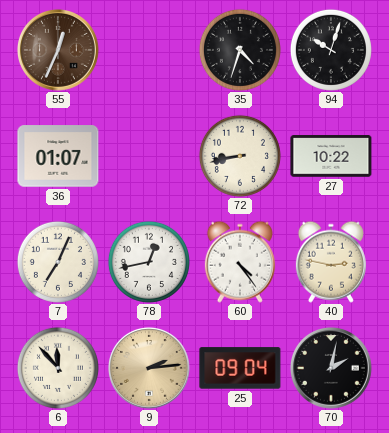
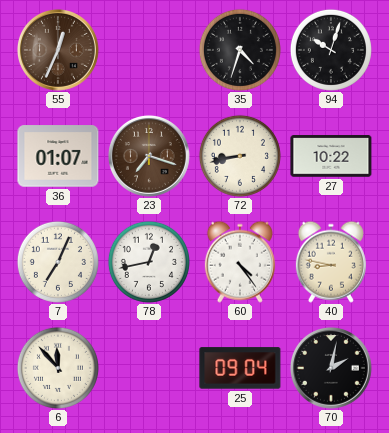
23: none -> 7:18 (149, 156)
40: 2:47 -> 8:47 (331, 262)
9: 2:14 -> none (149, 368)
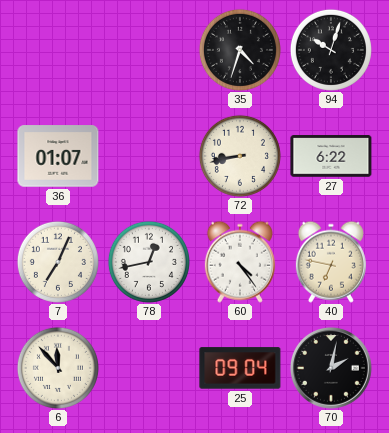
55: 12:34 -> none (58, 50)
23: 7:18 -> none (149, 156)
27: 10:22 -> 6:22 (331, 156)
40: 8:47 -> 6:47 (331, 262)
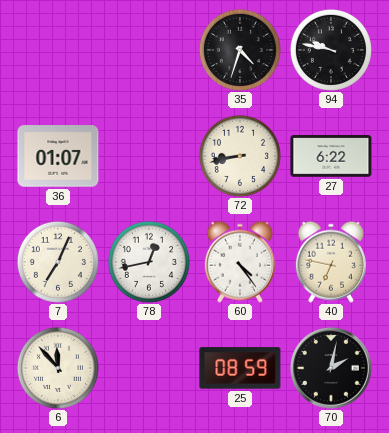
94: 10:03 -> 9:47 (331, 50)
25: 09:04 -> 08:59 (240, 368)
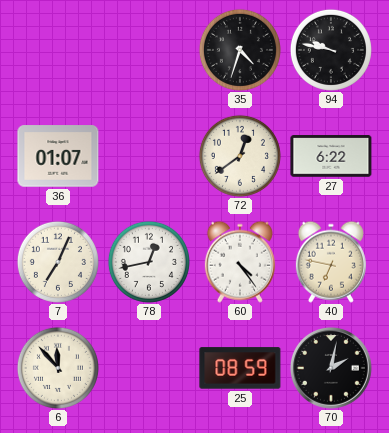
72: 8:43 -> 12:39 (240, 156)
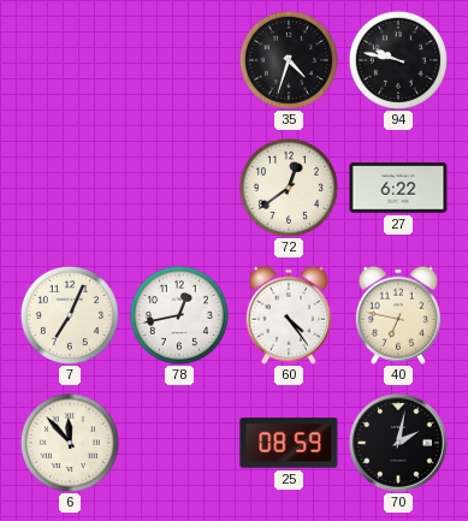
36: 01:07 -> none (58, 156)
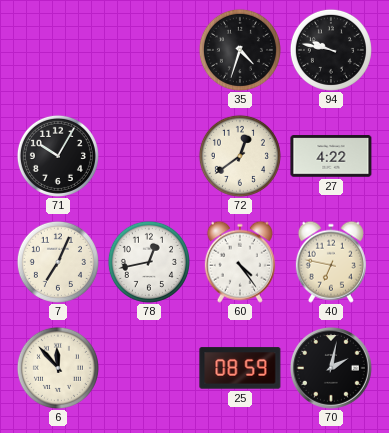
71: none -> 10:05 (58, 156)
27: 6:22 -> 4:22 (331, 156)
